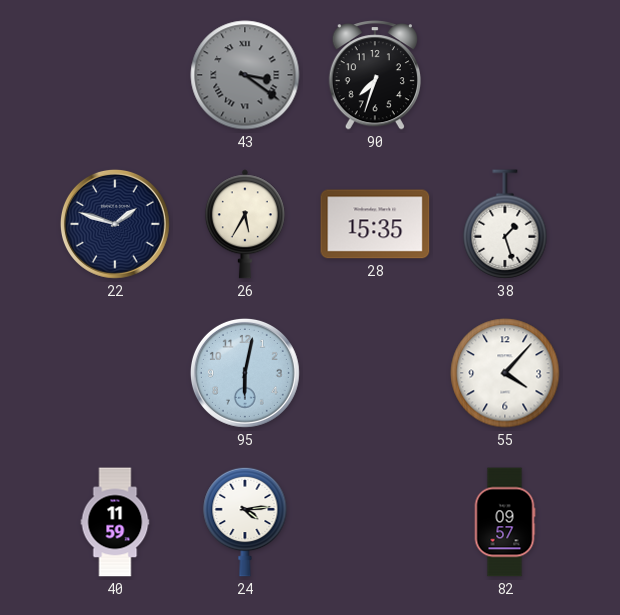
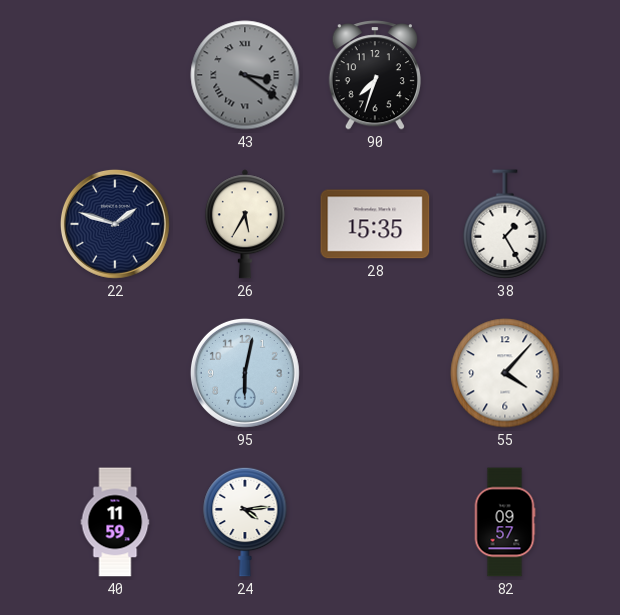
38: 1:27 -> 1:25 (505, 224)
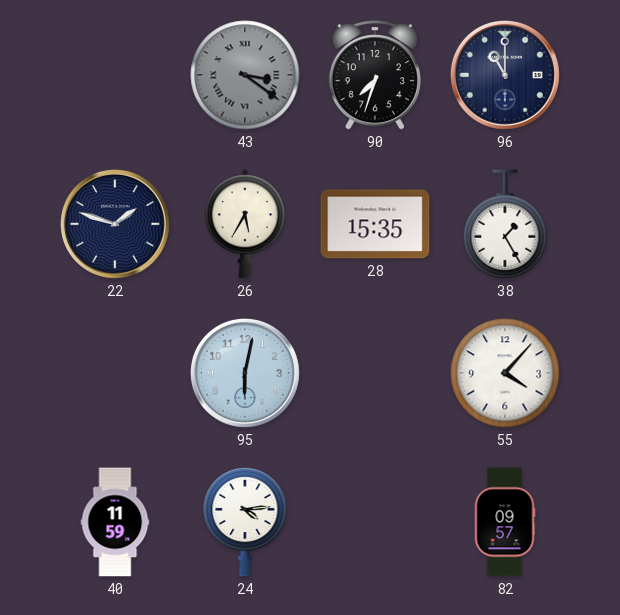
96: none -> 11:00 (505, 75)
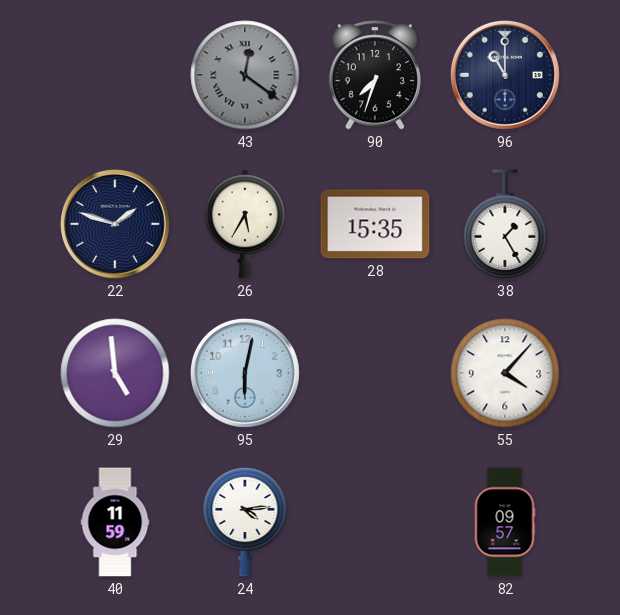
43: 3:21 -> 12:21 (245, 75)
29: none -> 4:59 (115, 373)
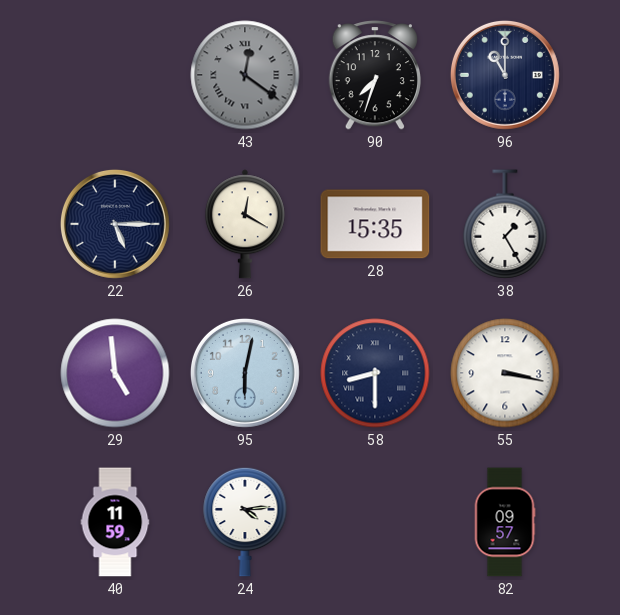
22: 1:48 -> 5:15 (115, 224)
26: 5:35 -> 12:20 (245, 224)
58: none -> 8:30 (375, 373)
55: 4:07 -> 3:17 (505, 373)
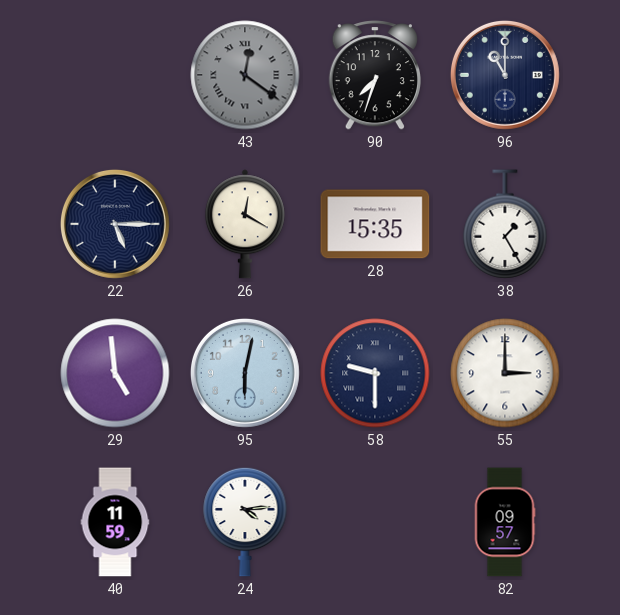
58: 8:30 -> 9:30 (375, 373)
55: 3:17 -> 3:00 (505, 373)
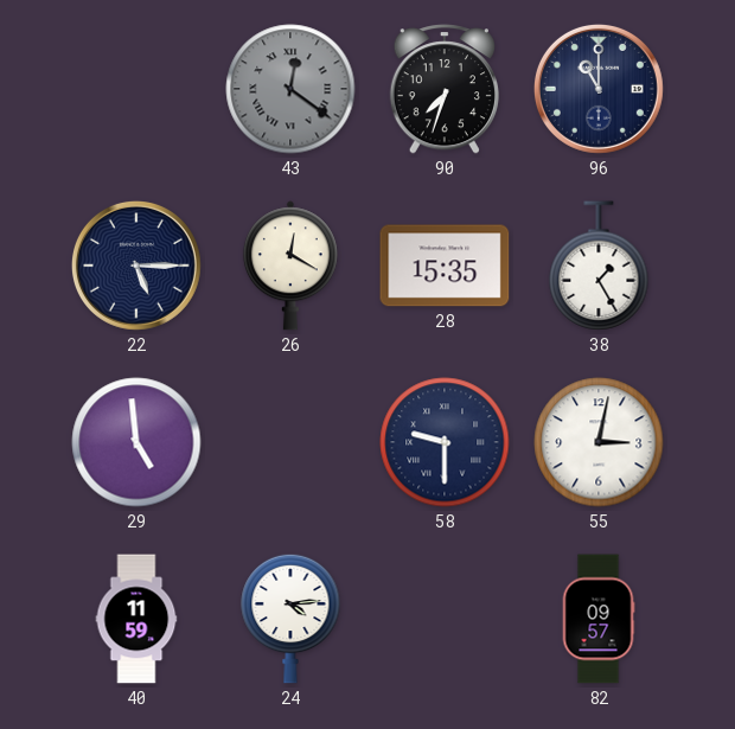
95: 6:02 -> none (245, 373)
55: 3:00 -> 3:02 (599, 442)
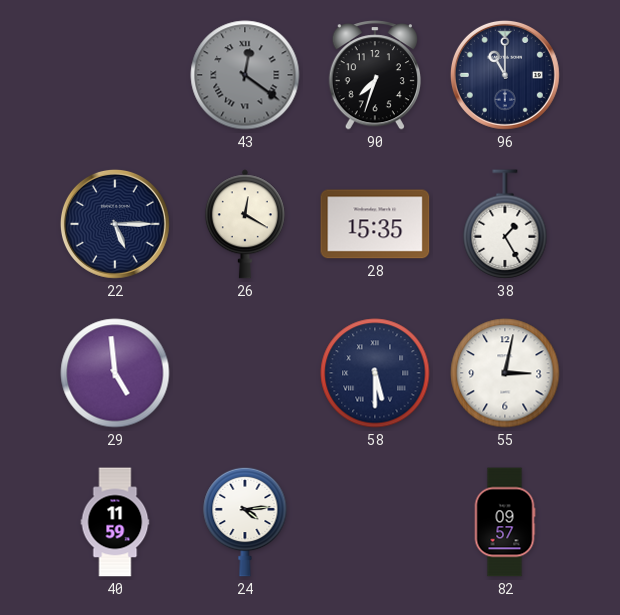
58: 9:30 -> 5:30 (375, 373)
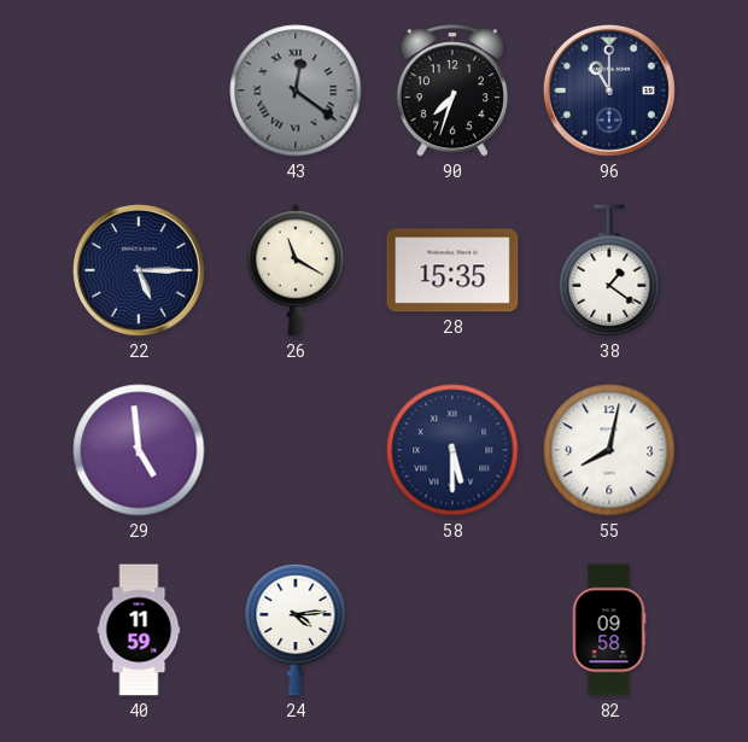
26: 12:20 -> 11:20 (296, 270)
38: 1:25 -> 1:21 (609, 270)
55: 3:02 -> 8:02 (609, 450)
82: 09:57 -> 09:58 (609, 630)
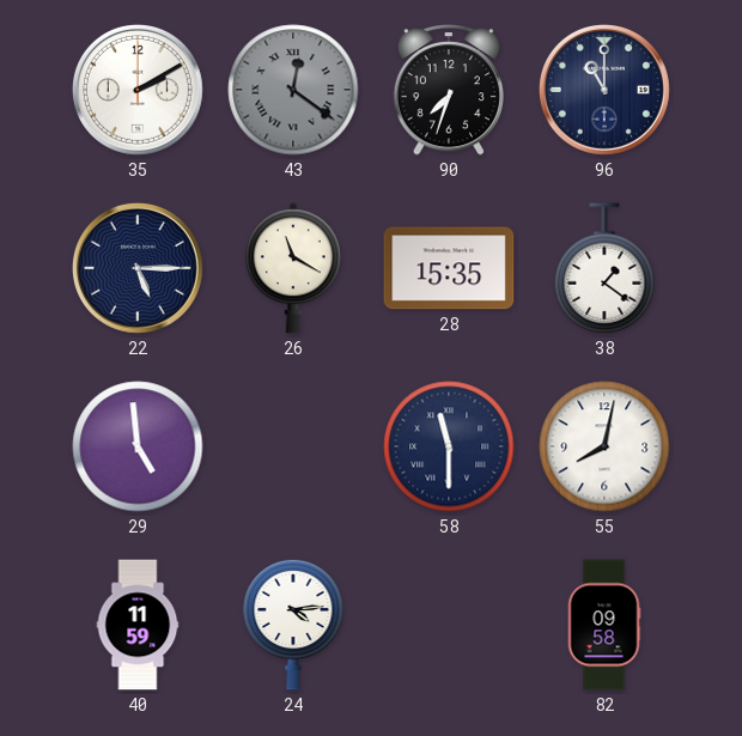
35: none -> 2:10 (138, 90)
58: 5:30 -> 11:30 (449, 446)
